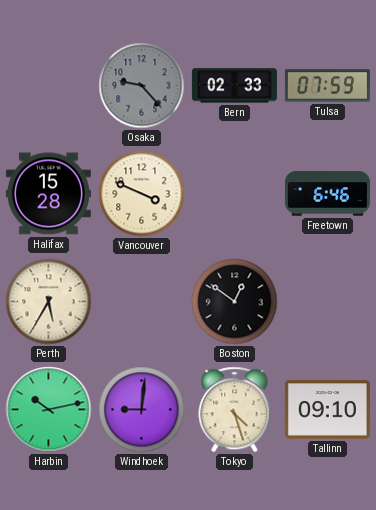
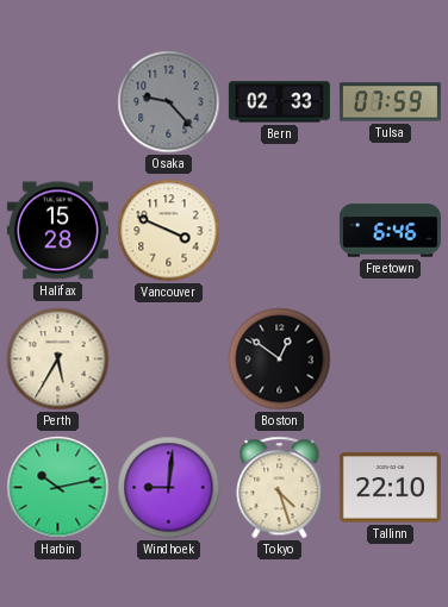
Tallinn: 09:10 -> 22:10 (390, 488)
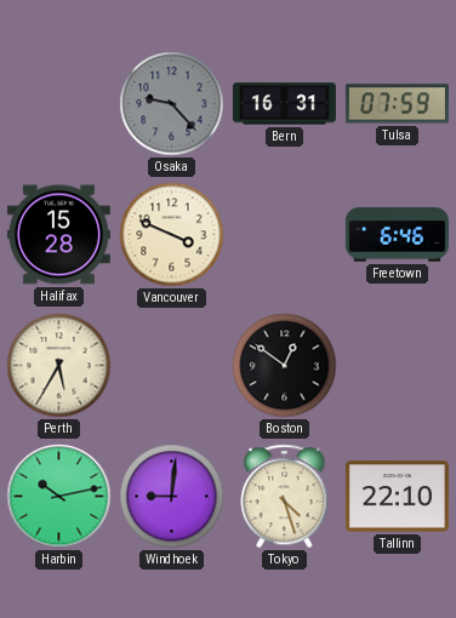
Bern: 02:33 -> 16:31 (284, 104)
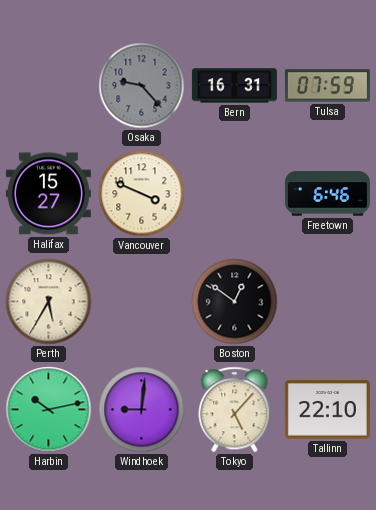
Halifax: 15:28 -> 15:27 (48, 194)
Tokyo: 4:27 -> 5:07 (235, 410)
